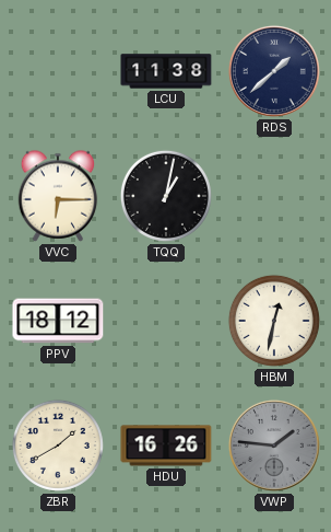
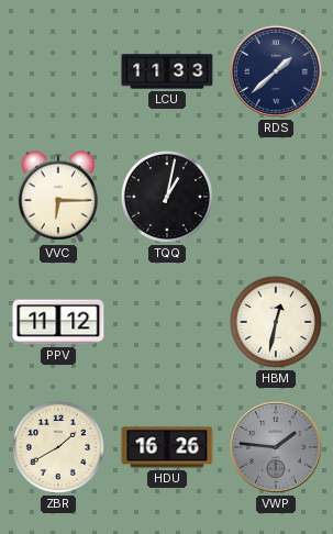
LCU: 11:38 -> 11:33 (167, 71)
PPV: 18:12 -> 11:12 (58, 322)
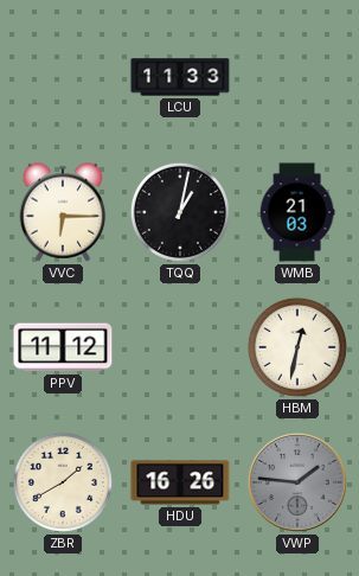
RDS: 1:38 -> none (276, 71)
WMB: none -> 21:03 (297, 212)
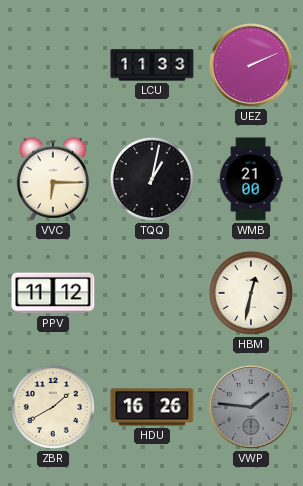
UEZ: none -> 2:11 (251, 65)
WMB: 21:03 -> 21:00 (251, 179)
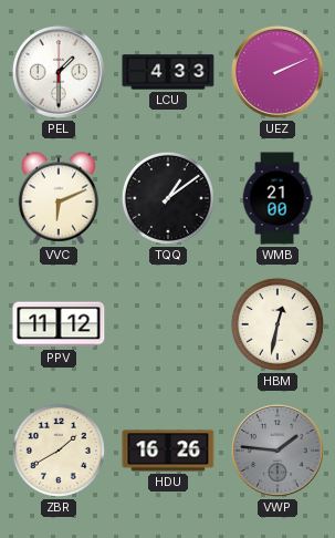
PEL: none -> 1:30 (59, 72)
LCU: 11:33 -> 4:33 (168, 72)
VVC: 6:15 -> 6:11 (59, 198)
TQQ: 1:02 -> 1:09 (168, 198)
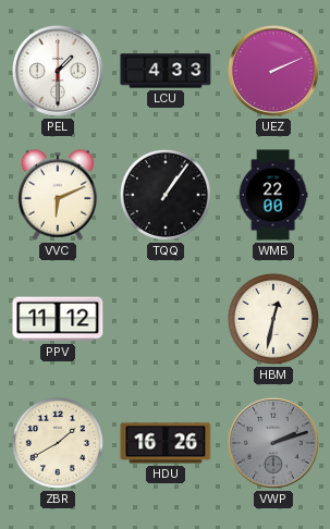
TQQ: 1:09 -> 1:06 (166, 195)
WMB: 21:00 -> 22:00 (273, 195)
VWP: 1:46 -> 2:12 (273, 443)
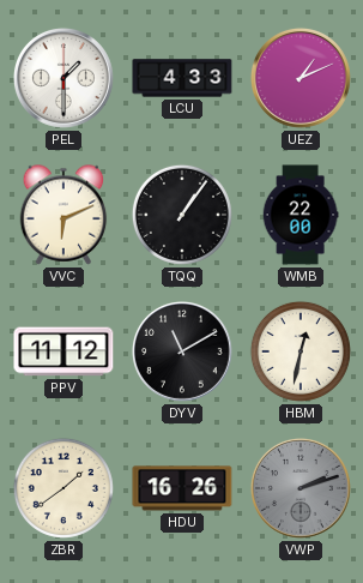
UEZ: 2:11 -> 1:11 (301, 78)
DYV: none -> 11:10 (182, 351)
ZBR: 1:40 -> 1:39 (63, 488)
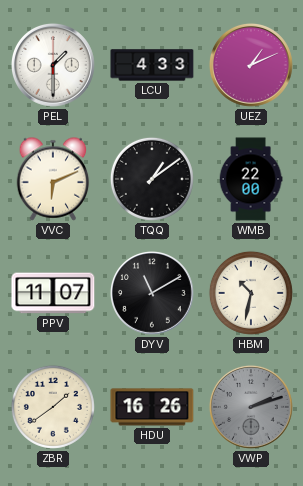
TQQ: 1:06 -> 1:09 (152, 179)
PPV: 11:12 -> 11:07 (53, 293)
HBM: 12:32 -> 10:32 (251, 293)
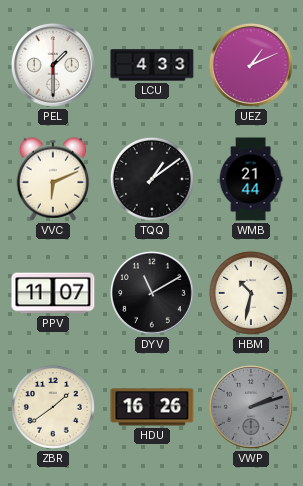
WMB: 22:00 -> 21:44 (251, 179)
